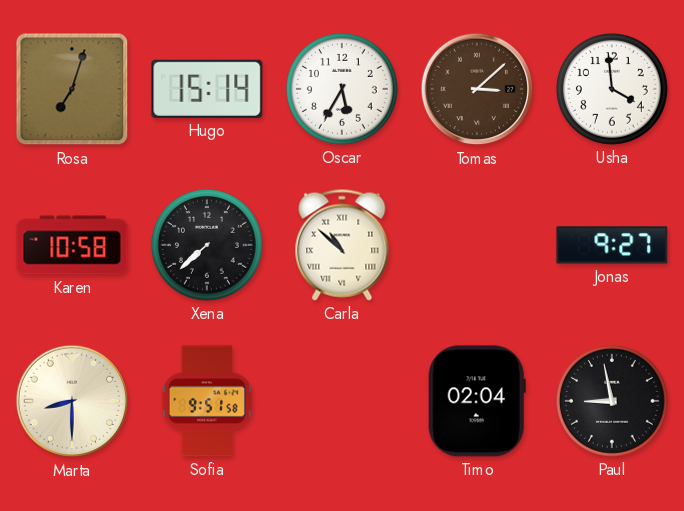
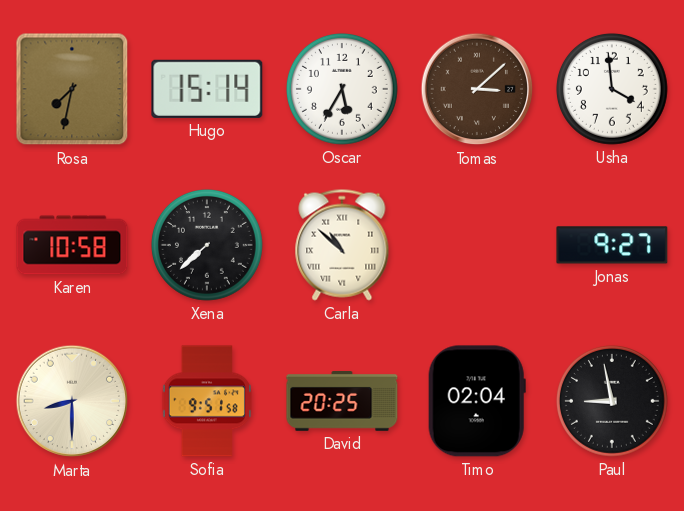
Rosa: 7:03 -> 7:32 (72, 89)
David: none -> 20:25 (342, 402)
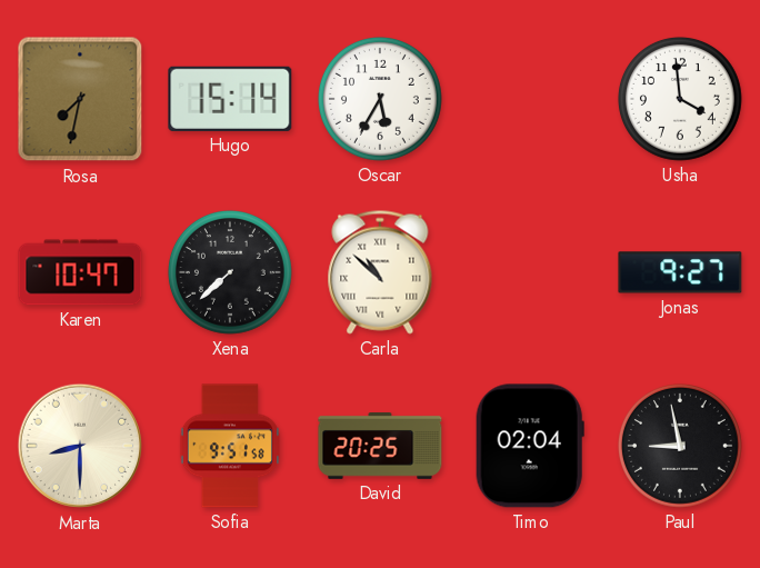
Tomas: 3:08 -> none (477, 89)
Karen: 10:58 -> 10:47 (80, 272)
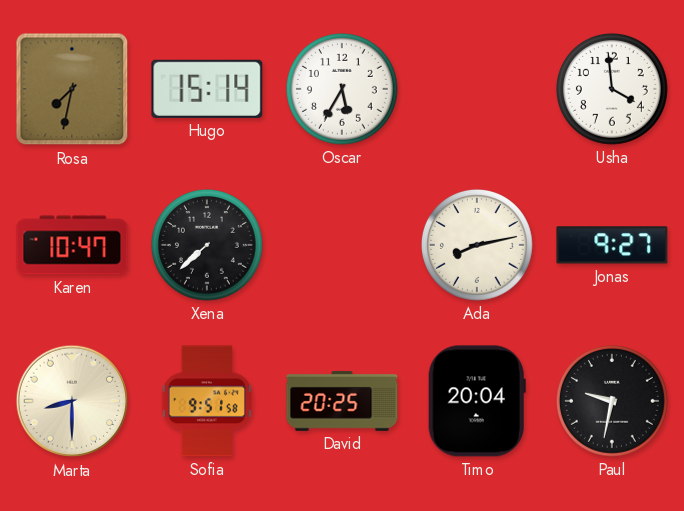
Carla: 10:52 -> none (380, 272)
Ada: none -> 8:13 (477, 245)
Timo: 02:04 -> 20:04 (477, 401)
Paul: 8:58 -> 9:32 (612, 401)
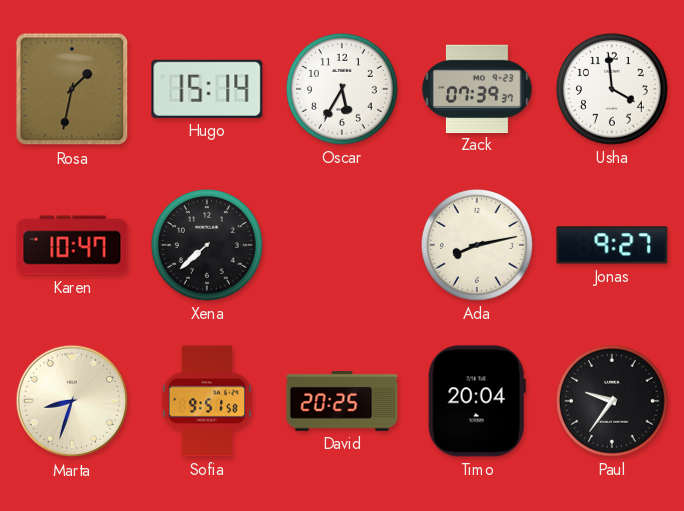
Rosa: 7:32 -> 1:32 (72, 89)
Zack: none -> 07:39 (477, 88)
Marta: 8:30 -> 8:33 (72, 401)
Paul: 9:32 -> 9:36 (612, 401)
